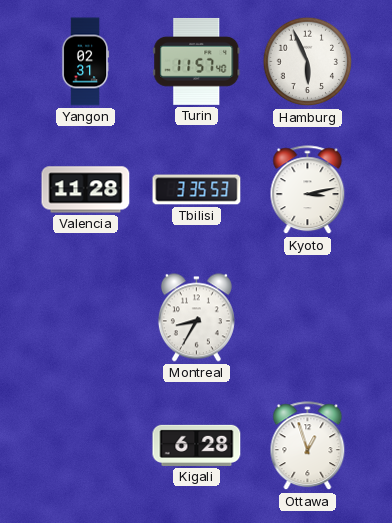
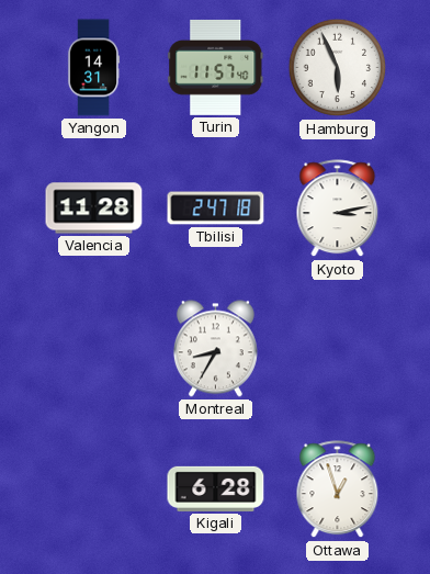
Yangon: 02:31 -> 14:31 (93, 68)
Tbilisi: 3:35 -> 2:47 (216, 209)
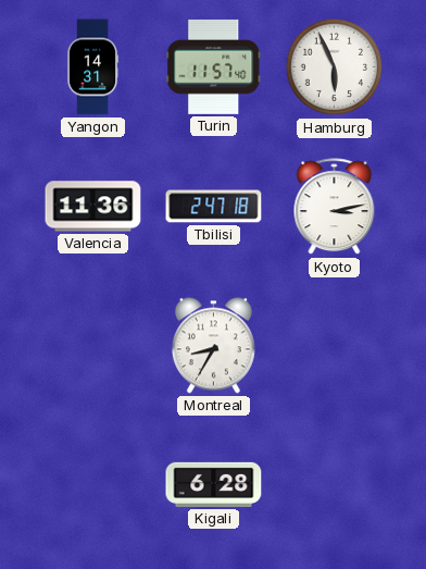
Valencia: 11:28 -> 11:36 (93, 207)
Ottawa: 12:57 -> none (338, 489)
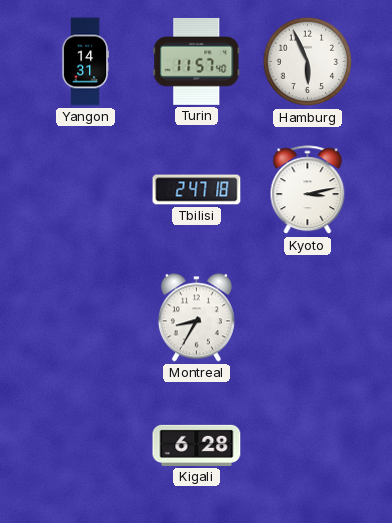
Valencia: 11:36 -> none (93, 207)
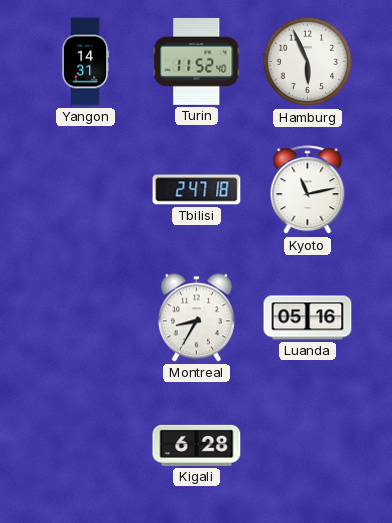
Turin: 11:57 -> 11:52 (197, 61)
Kyoto: 3:13 -> 11:13 (308, 190)
Luanda: none -> 05:16 (308, 318)
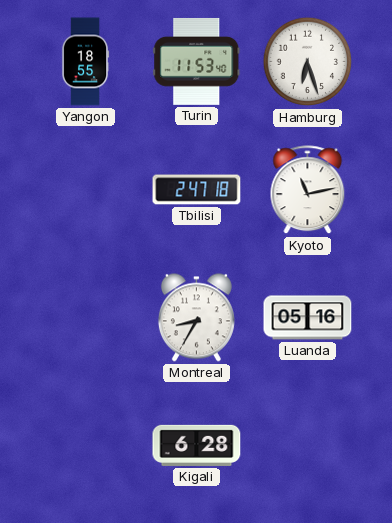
Yangon: 14:31 -> 18:55 (85, 62)
Turin: 11:52 -> 11:53 (197, 61)
Hamburg: 5:56 -> 6:27 (308, 62)
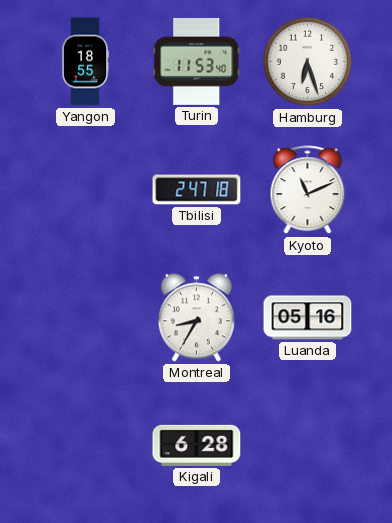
Kyoto: 11:13 -> 11:11 (308, 190)
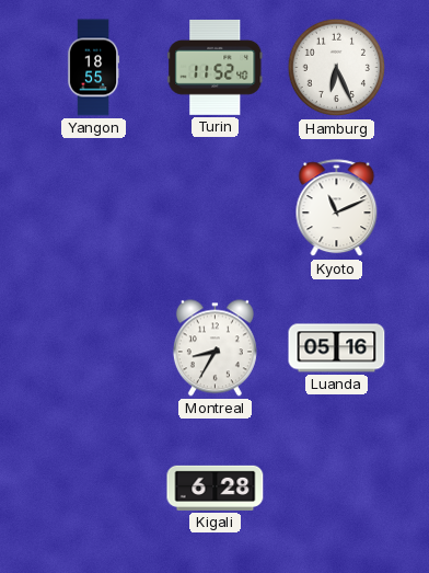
Turin: 11:53 -> 11:52 (216, 67)
Hamburg: 6:27 -> 6:26 (337, 68)
Tbilisi: 2:47 -> none (197, 190)
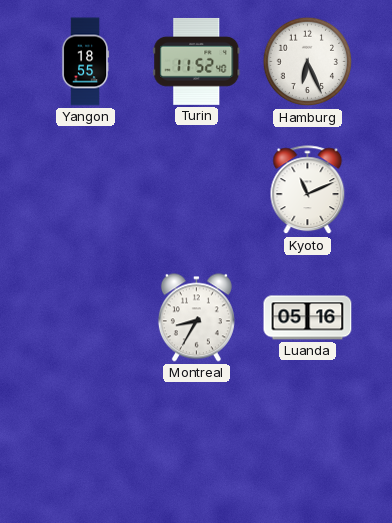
Kigali: 6:28 -> none (216, 488)
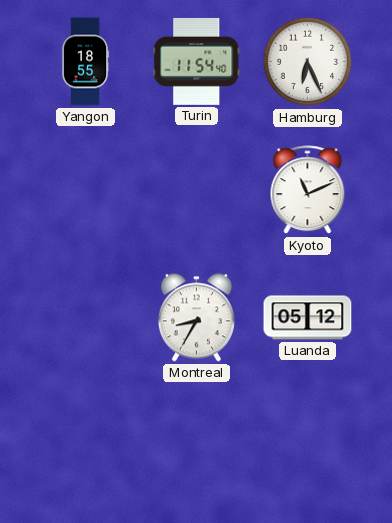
Turin: 11:52 -> 11:54 (197, 61)
Luanda: 05:16 -> 05:12 (308, 318)
